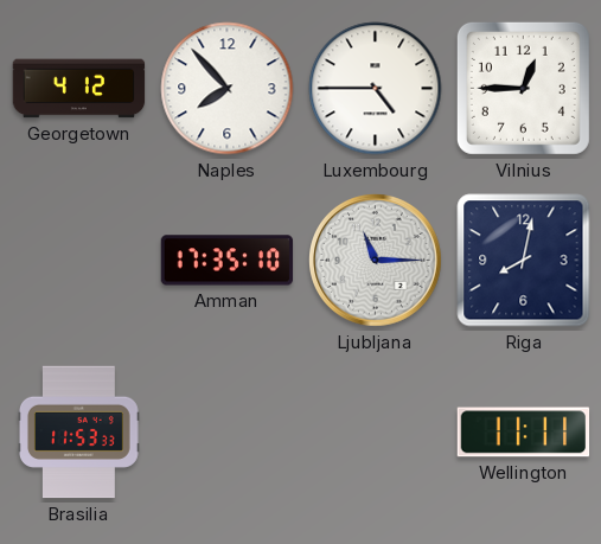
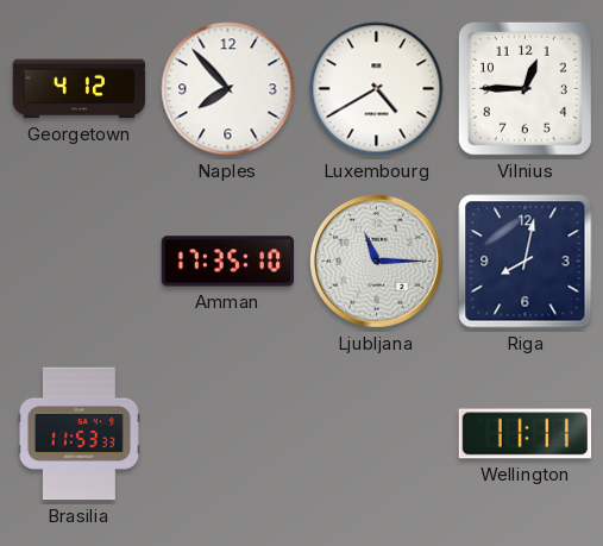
Luxembourg: 4:45 -> 4:40 (377, 89)
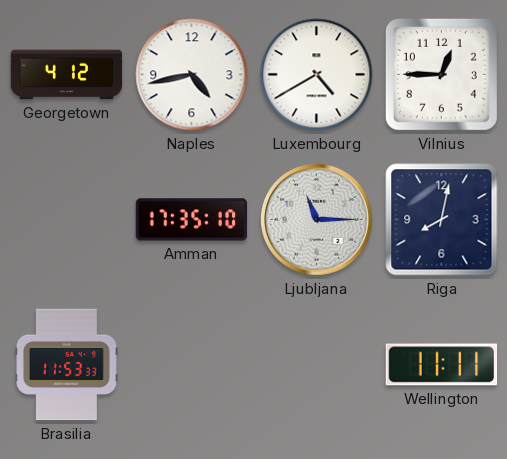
Naples: 7:53 -> 4:43 (192, 75)
